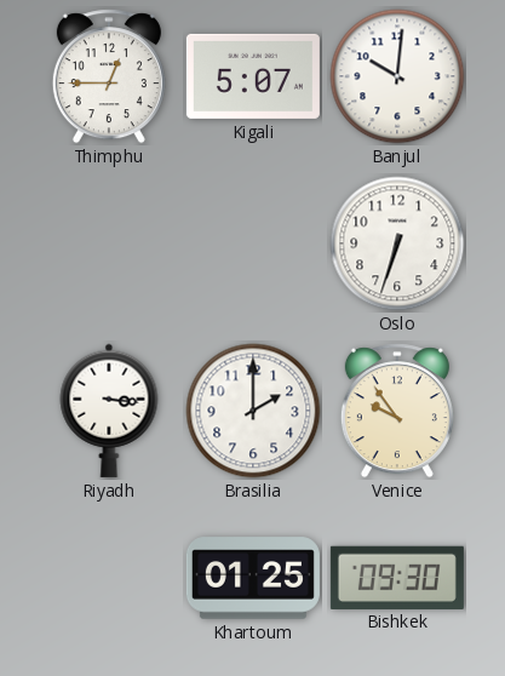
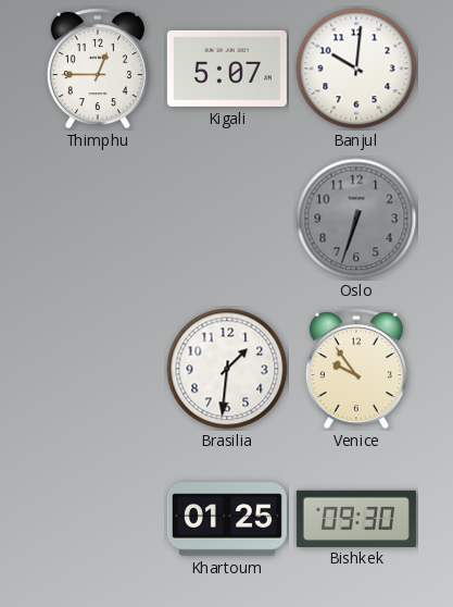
Oslo dial: white -> grey (356, 219)
Riyadh: 3:16 -> none (109, 411)
Brasilia: 2:00 -> 1:31 (227, 369)
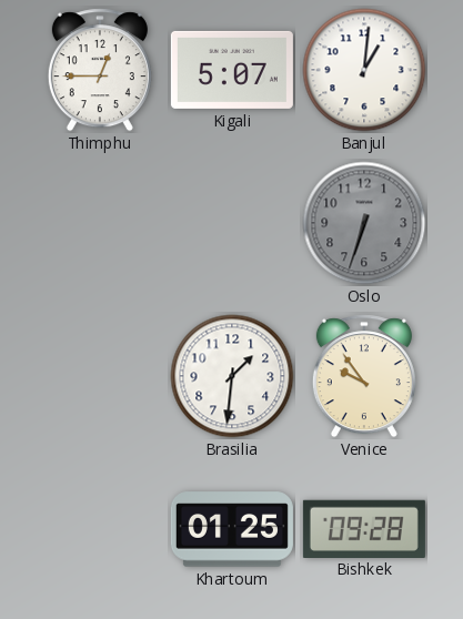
Banjul: 10:01 -> 1:01 (364, 70)
Bishkek: 09:30 -> 09:28 (364, 528)
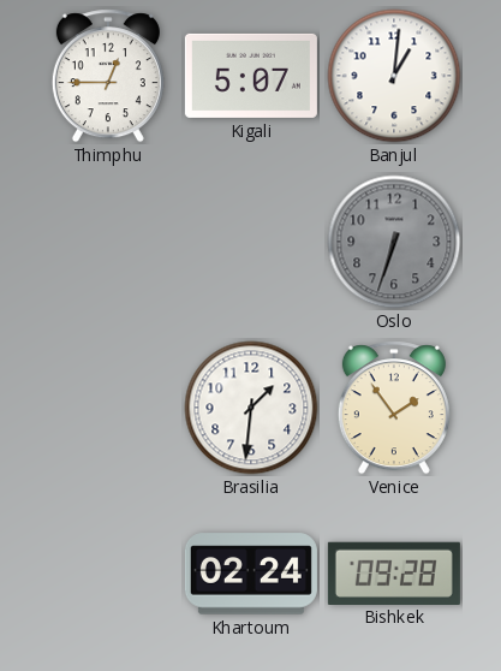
Venice: 9:54 -> 1:54 (394, 408)
Khartoum: 01:25 -> 02:24 (251, 574)
